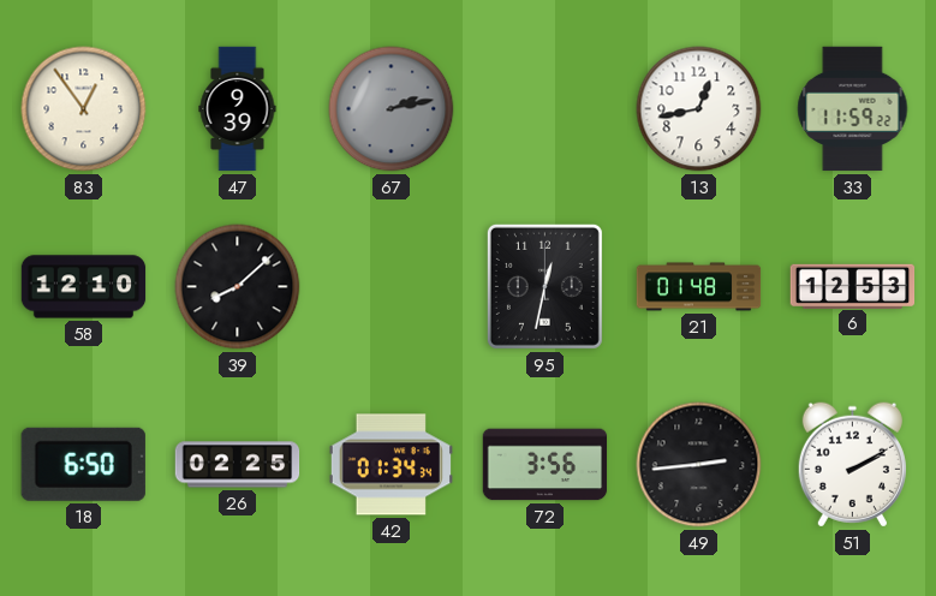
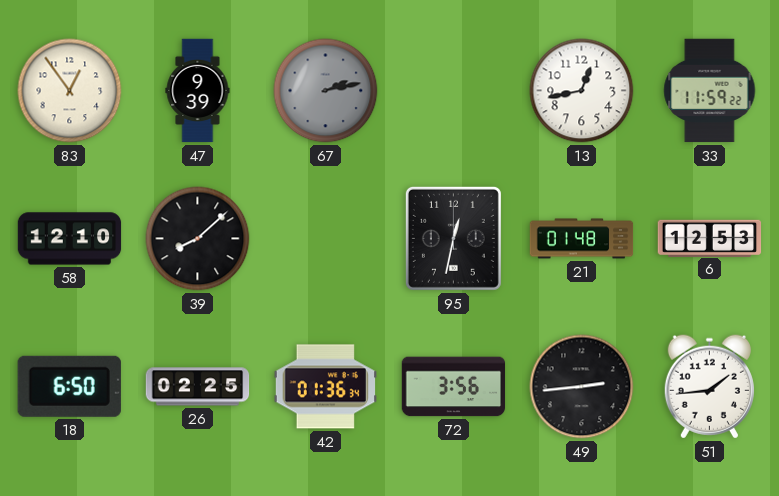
42: 01:34 -> 01:36 (325, 387)
51: 2:10 -> 1:44 (709, 387)
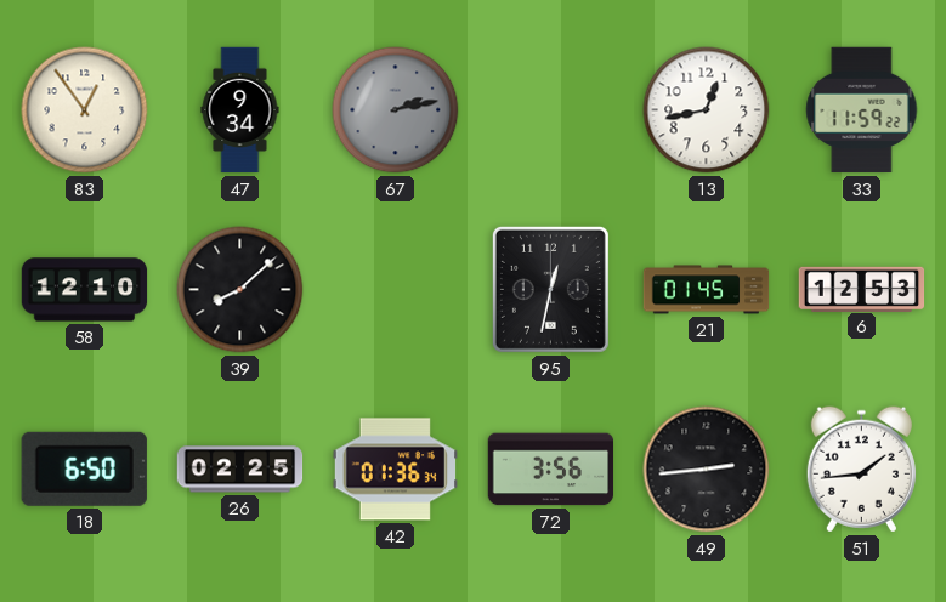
47: 9:39 -> 9:34 (240, 110)
21: 01:48 -> 01:45 (707, 290)
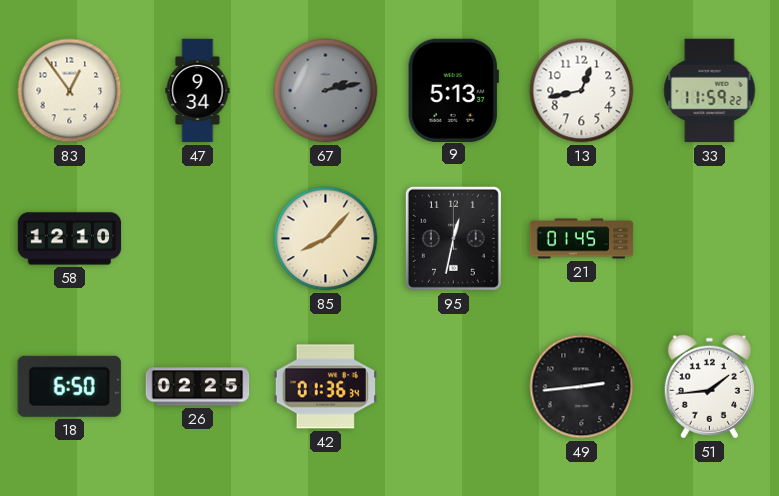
9: none -> 5:13 (453, 90)
39: 8:08 -> none (240, 290)
85: none -> 8:07 (326, 239)
6: 12:53 -> none (862, 289)
72: 3:56 -> none (551, 470)
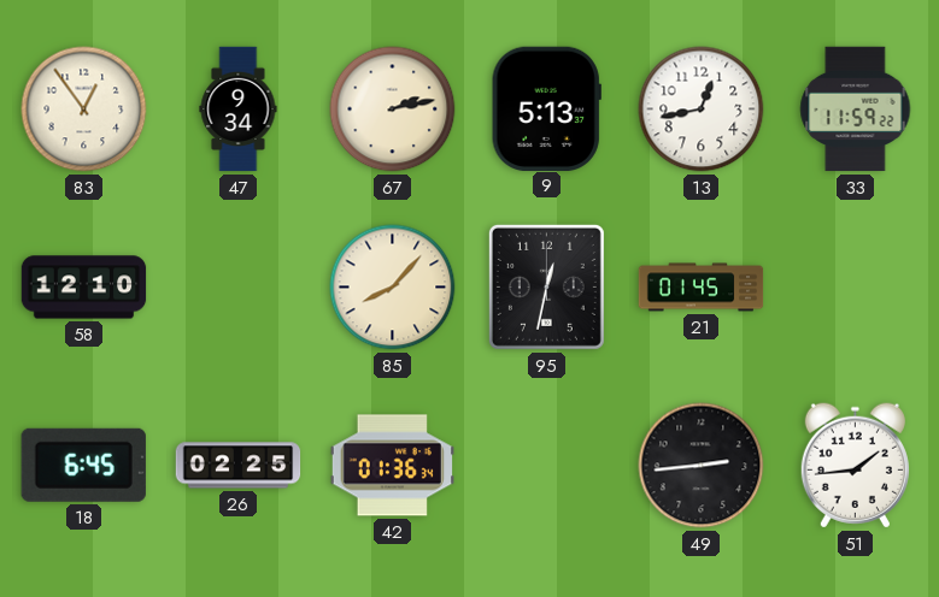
67 dial: grey -> cream (393, 110)
18: 6:50 -> 6:45 (83, 465)
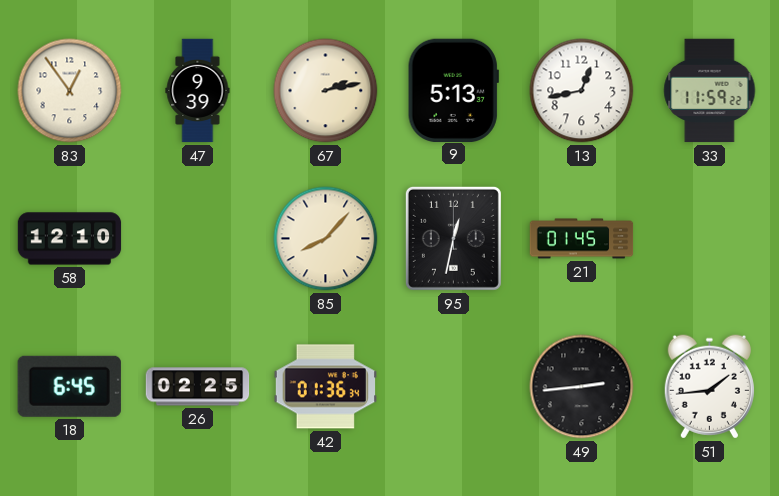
47: 9:34 -> 9:39 (198, 91)
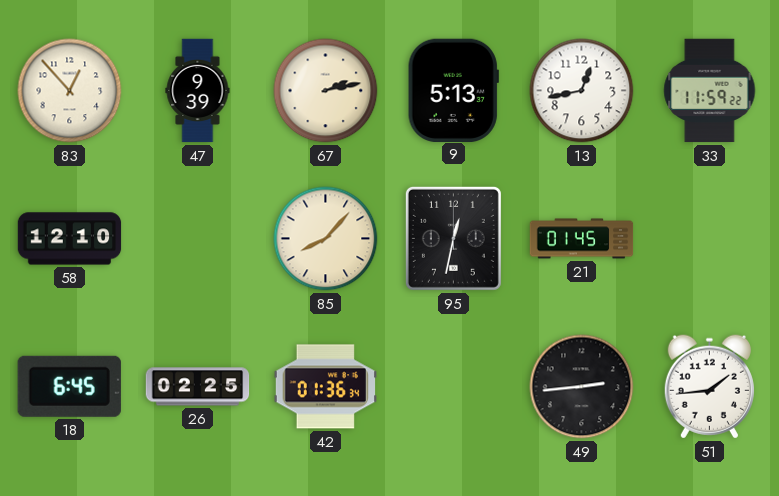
83: 12:54 -> 12:53 (70, 91)
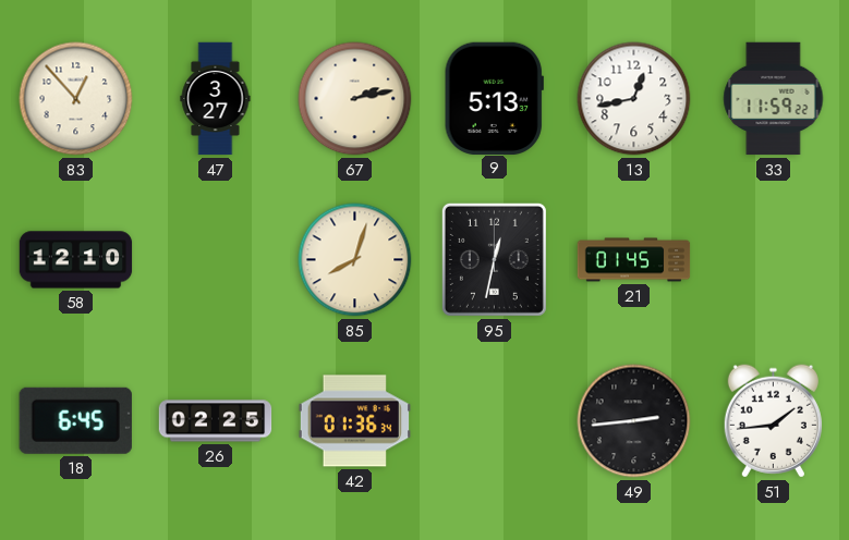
47: 9:39 -> 3:27 (216, 99)
85: 8:07 -> 8:03 (355, 260)
